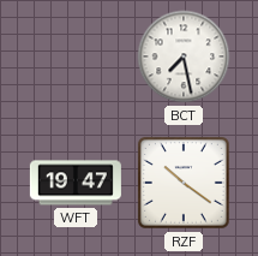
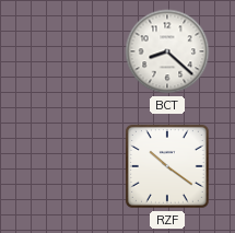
BCT: 7:28 -> 8:22 (167, 51)
WFT: 19:47 -> none (76, 183)
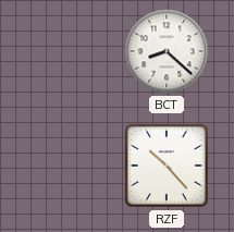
RZF: 10:21 -> 10:23 (167, 166)
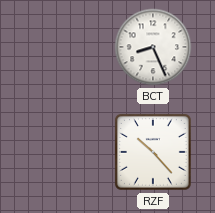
BCT: 8:22 -> 8:26 (153, 47)
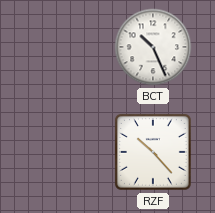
BCT: 8:26 -> 10:26 (153, 47)
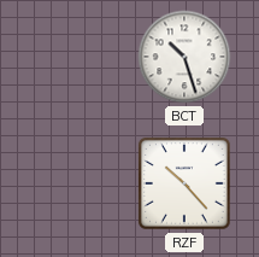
BCT: 10:26 -> 10:27 (184, 57)
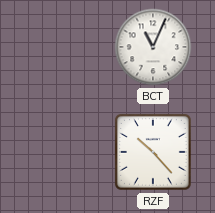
BCT: 10:27 -> 11:04 (153, 47)
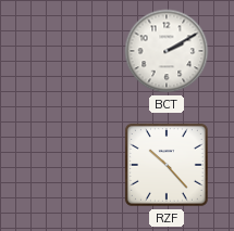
BCT: 11:04 -> 2:10 (167, 51)
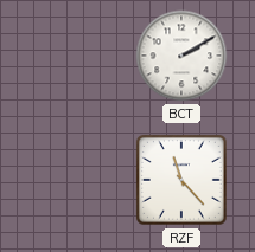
RZF: 10:23 -> 11:23 (181, 180)
